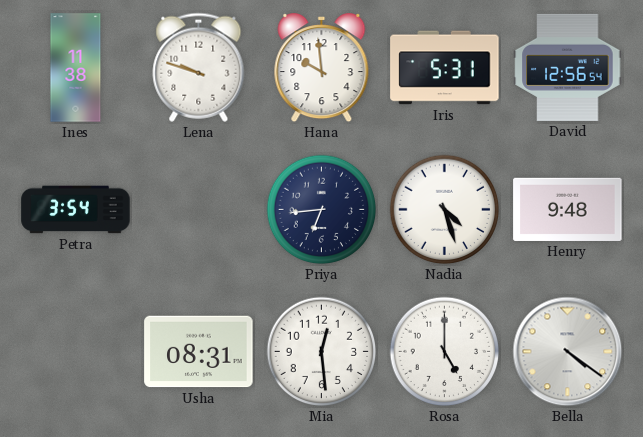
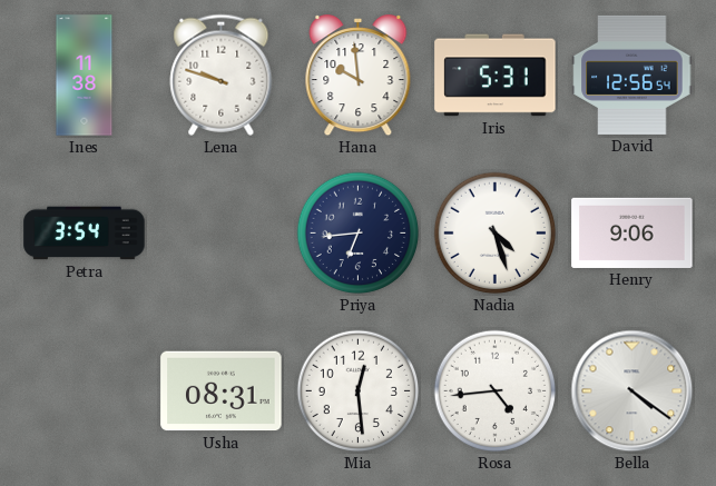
Henry: 9:48 -> 9:06 (632, 232)
Rosa: 5:00 -> 4:44 (496, 391)
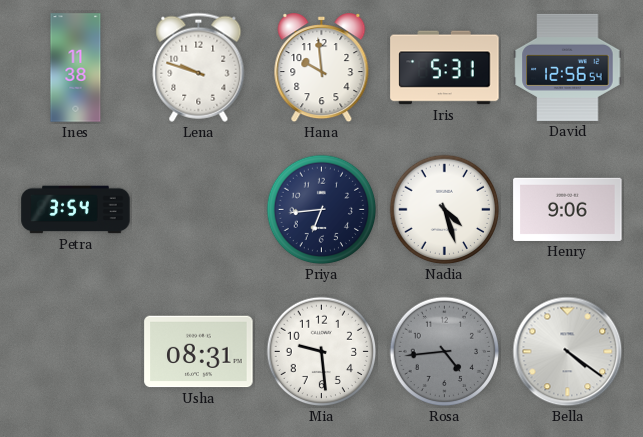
Mia: 12:29 -> 9:29 (322, 352)
Rosa dial: white -> grey (445, 352)
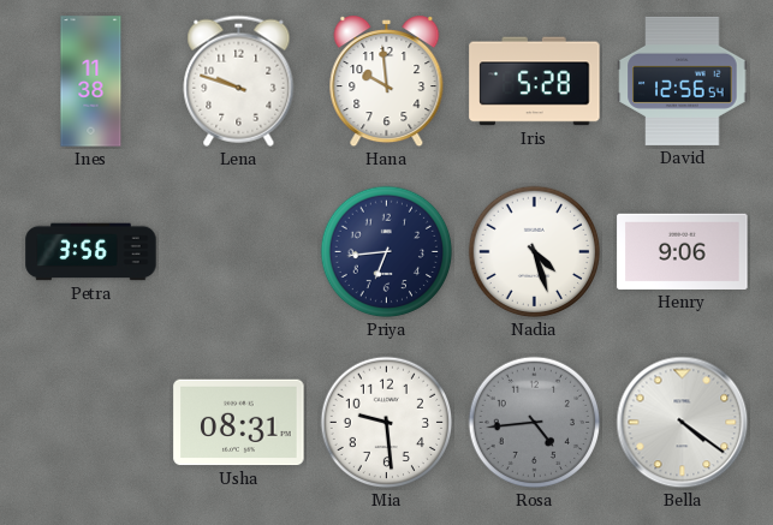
Iris: 5:31 -> 5:28 (535, 82)
Petra: 3:54 -> 3:56 (91, 252)
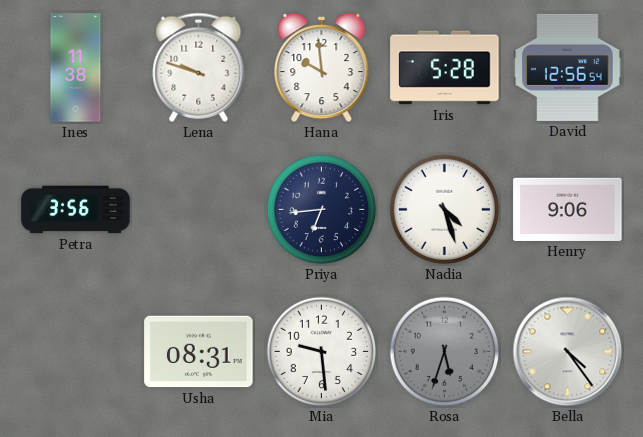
Rosa: 4:44 -> 5:33 (445, 352)
Bella: 4:21 -> 4:24 (568, 352)
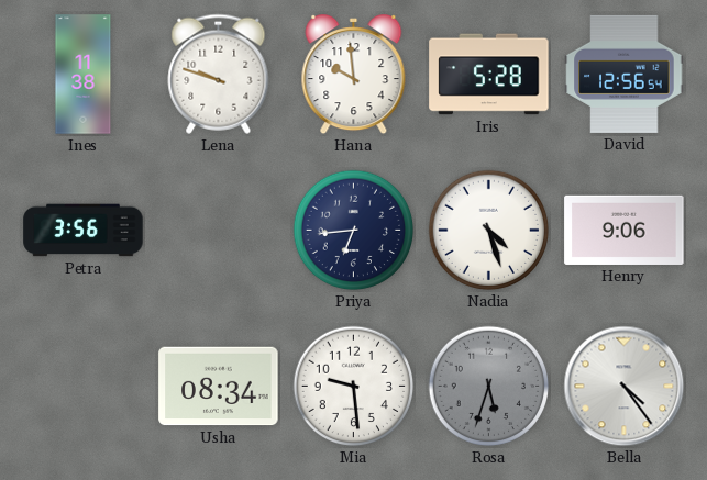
Usha: 08:31 -> 08:34 (219, 387)
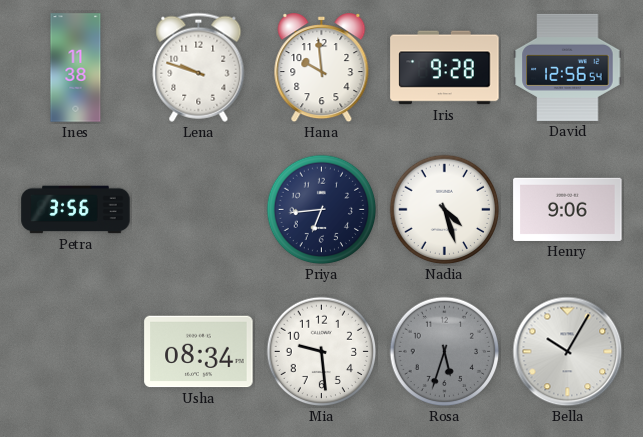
Iris: 5:28 -> 9:28 (445, 68)
Bella: 4:24 -> 10:05 (568, 352)
